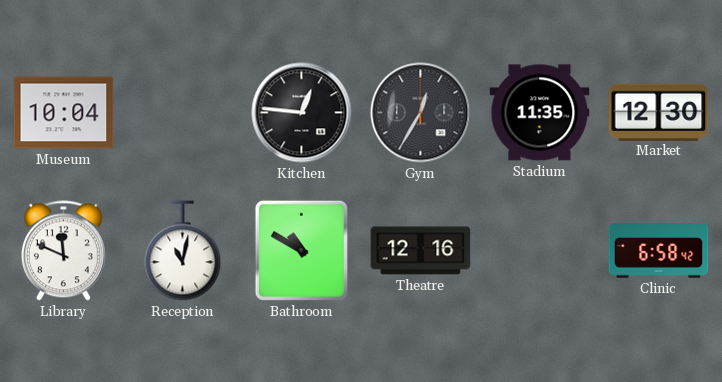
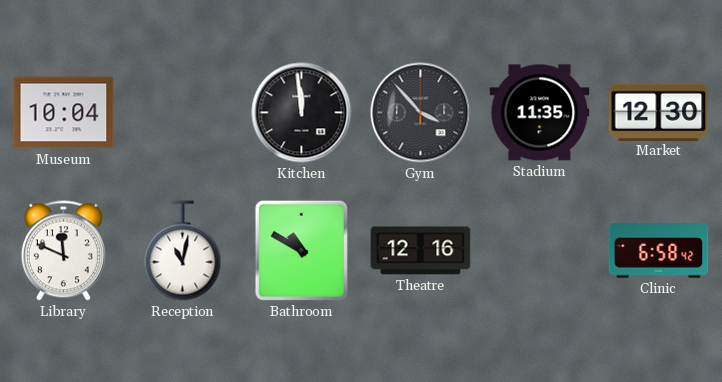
Kitchen: 12:46 -> 11:59 (302, 113)
Gym: 12:35 -> 3:53 (421, 113)
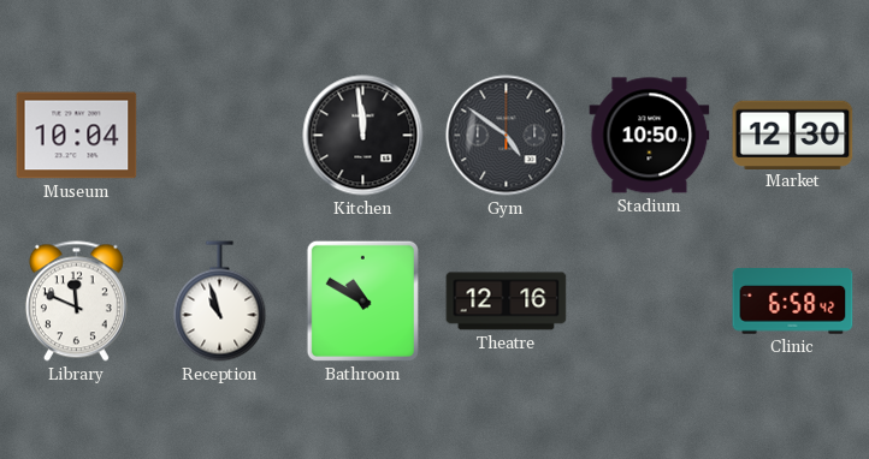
Gym: 3:53 -> 4:51 (507, 136)
Stadium: 11:35 -> 10:50 (650, 136)
Reception: 11:02 -> 10:57 (220, 302)
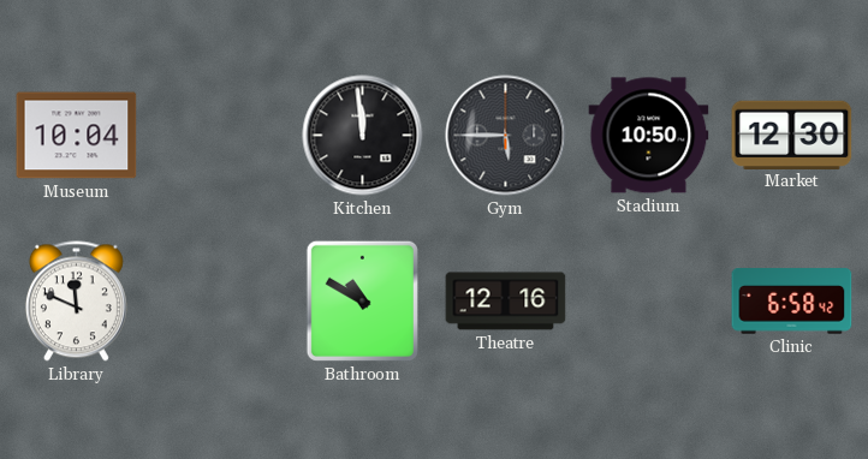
Gym: 4:51 -> 5:45 (506, 136)
Reception: 10:57 -> none (220, 302)
